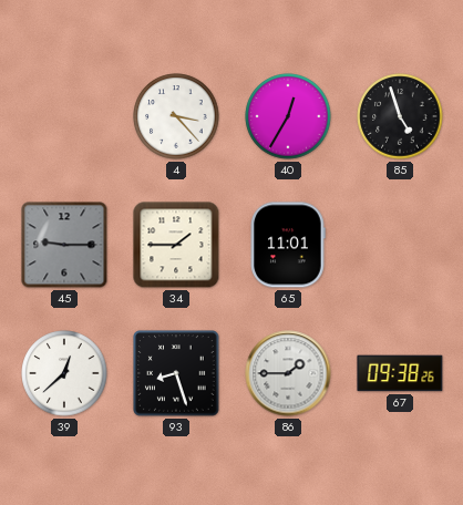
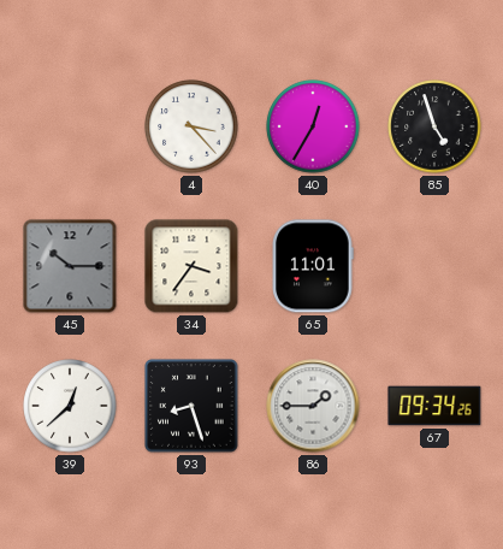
45: 9:15 -> 10:15 (70, 266)
34: 1:45 -> 3:36 (191, 266)
67: 09:38 -> 09:34 (434, 406)
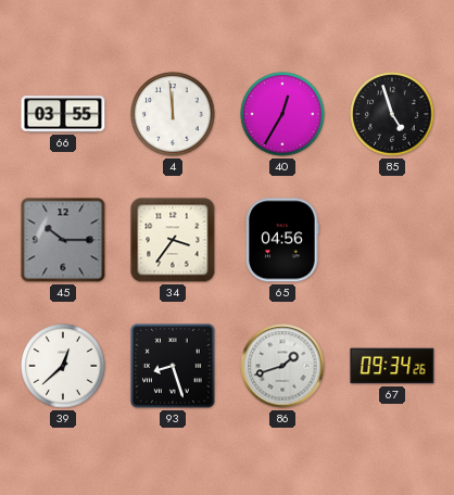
66: none -> 03:55 (63, 114)
4: 3:23 -> 11:59 (173, 114)
65: 11:01 -> 04:56 (282, 240)
86: 1:45 -> 1:42 (282, 366)
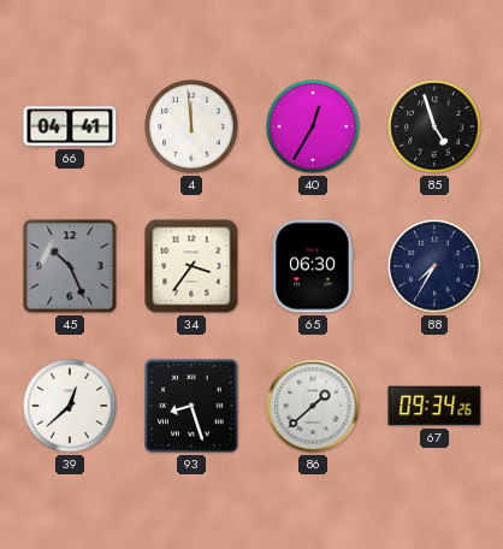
66: 03:55 -> 04:41 (70, 126)
45: 10:15 -> 10:26 (70, 266)
65: 04:56 -> 06:30 (313, 266)
88: none -> 7:35 (434, 266)
86: 1:42 -> 1:38 (313, 406)
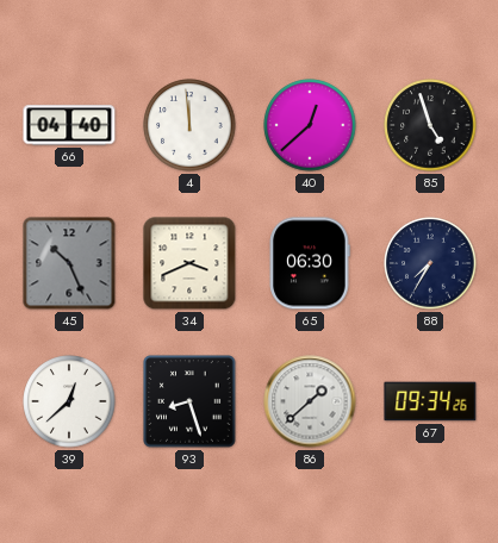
66: 04:41 -> 04:40 (69, 125)
40: 12:35 -> 12:38 (310, 125)
34: 3:36 -> 3:41 (189, 263)
